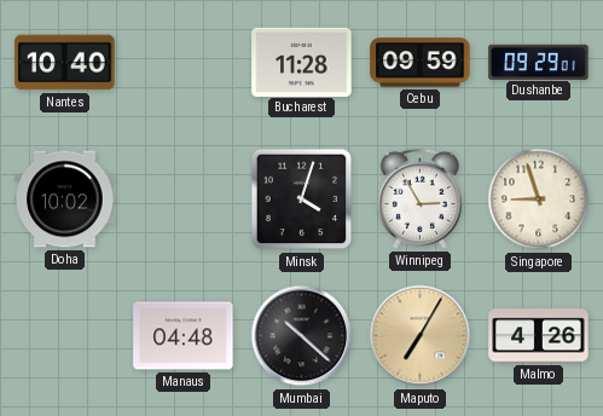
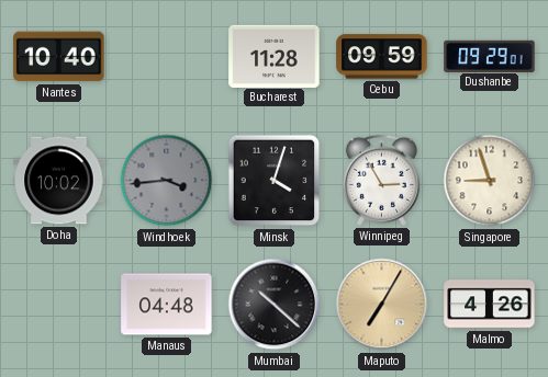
Windhoek: none -> 3:44 (167, 181)
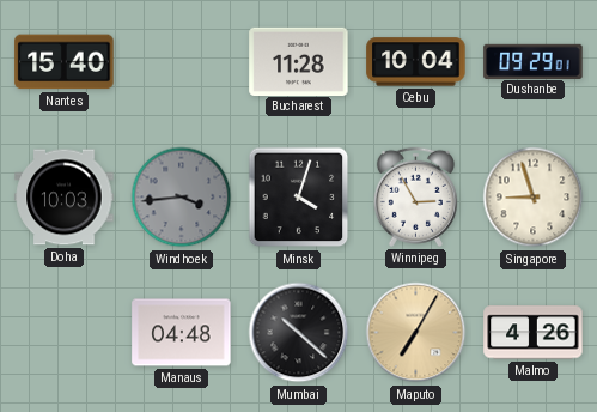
Nantes: 10:40 -> 15:40 (65, 62)
Cebu: 09:59 -> 10:04 (416, 62)
Doha: 10:02 -> 10:03 (65, 198)
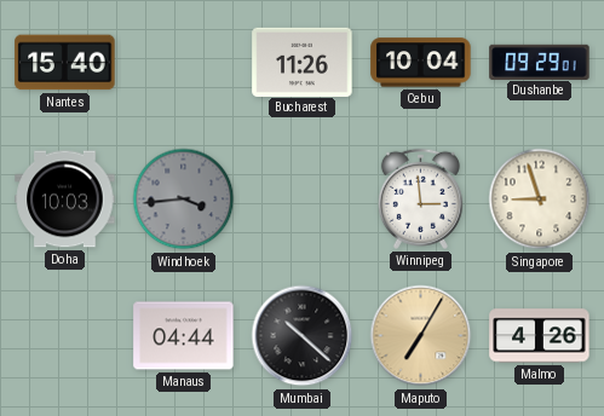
Bucharest: 11:28 -> 11:26 (303, 62)
Minsk: 4:03 -> none (299, 198)
Winnipeg: 2:55 -> 2:59 (420, 198)
Manaus: 04:48 -> 04:44 (184, 336)
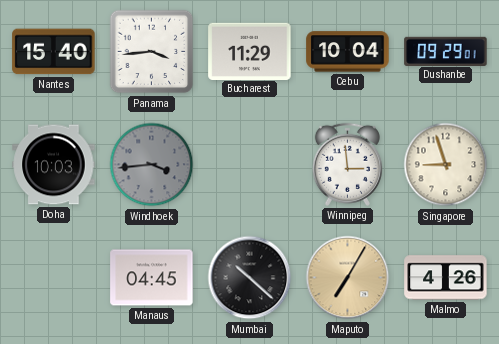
Panama: none -> 3:44 (152, 52)
Bucharest: 11:26 -> 11:29 (250, 51)
Manaus: 04:44 -> 04:45 (152, 278)
